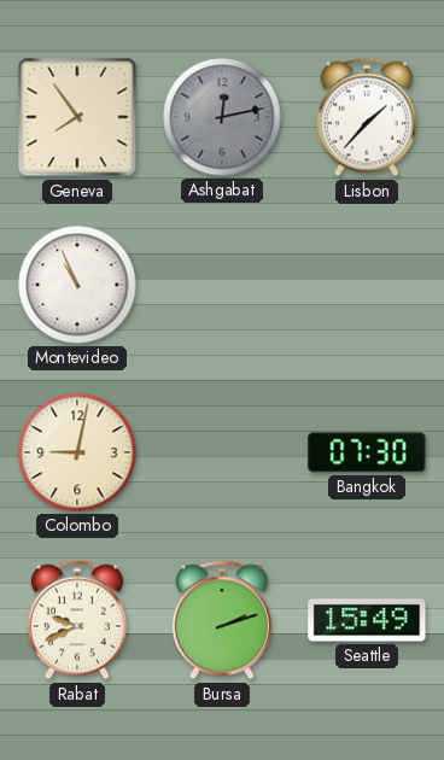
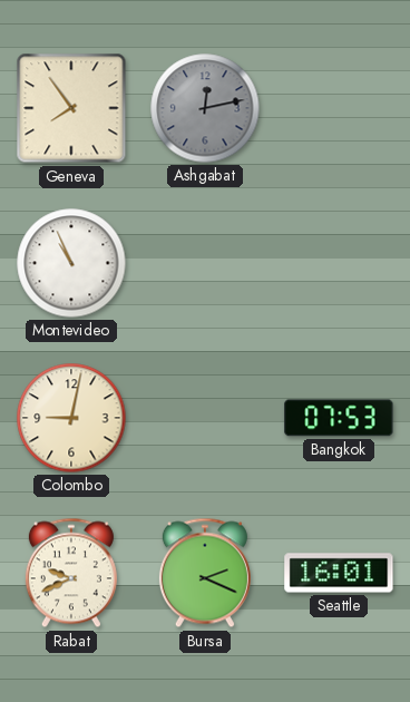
Lisbon: 1:37 -> none (367, 117)
Bangkok: 07:30 -> 07:53 (339, 418)
Bursa: 2:12 -> 2:19 (205, 573)
Seattle: 15:49 -> 16:01 (339, 573)
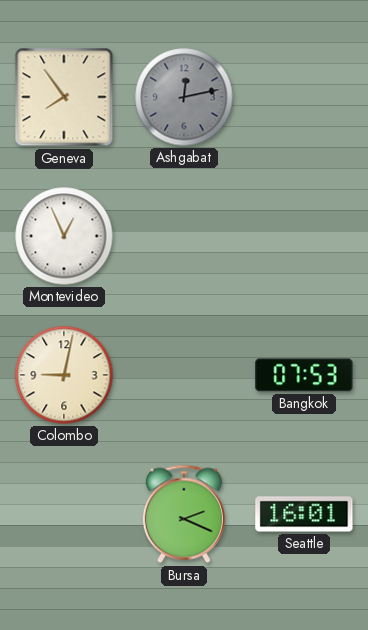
Montevideo: 10:56 -> 12:56 (64, 236)
Rabat: 9:41 -> none (71, 573)
